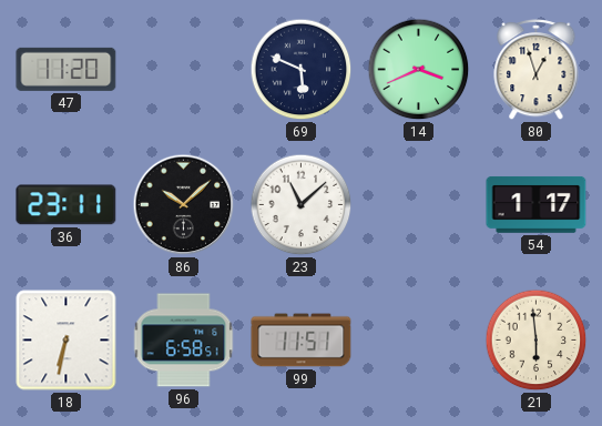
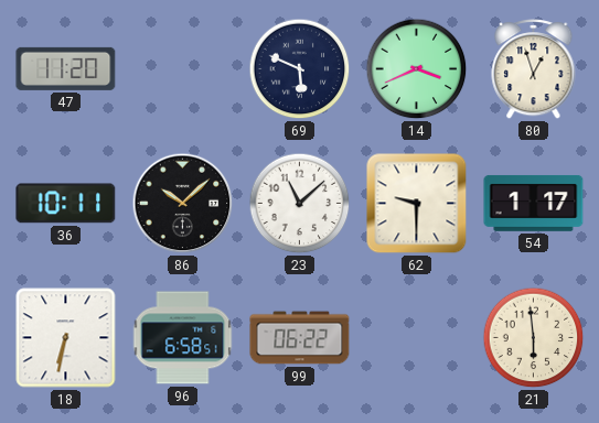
36: 23:11 -> 10:11 (66, 204)
62: none -> 9:30 (417, 204)
99: 11:51 -> 06:22 (300, 338)
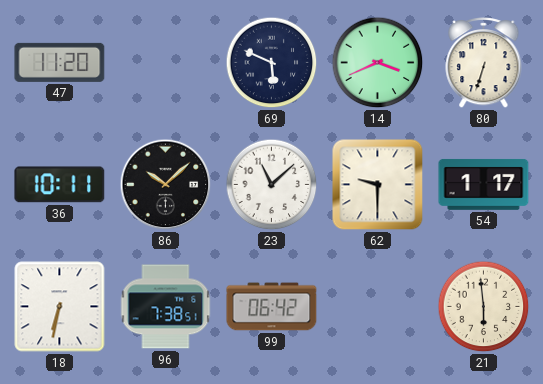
80: 12:57 -> 6:33 (484, 63)
96: 6:58 -> 7:38 (166, 307)
99: 06:22 -> 06:42 (272, 307)
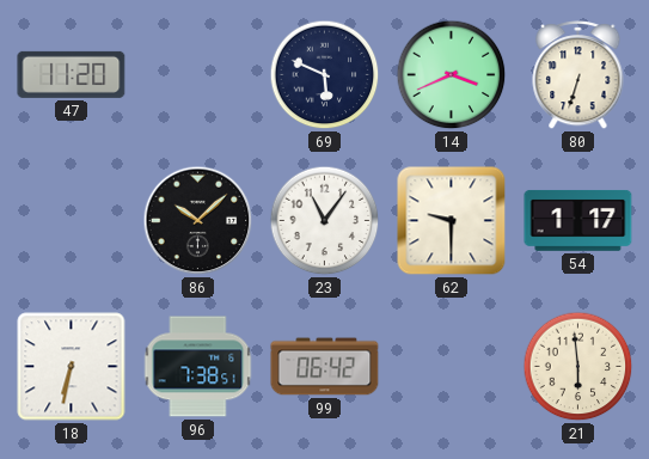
36: 10:11 -> none (60, 185)
23: 11:08 -> 11:06 (325, 221)
